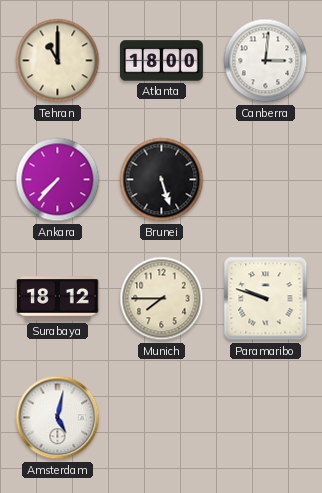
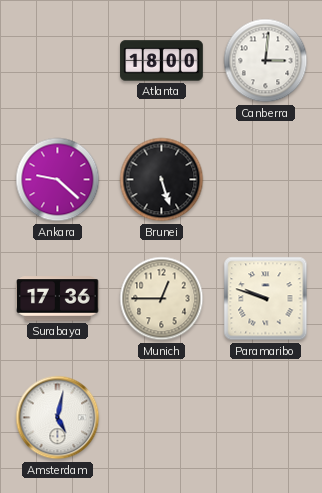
Tehran: 11:00 -> none (58, 61)
Ankara: 7:37 -> 9:22 (58, 180)
Surabaya: 18:12 -> 17:36 (58, 299)
Munich: 7:45 -> 12:45 (162, 299)
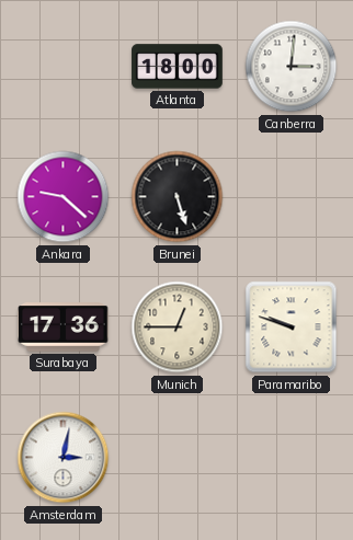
Amsterdam: 5:02 -> 3:02 (64, 458)
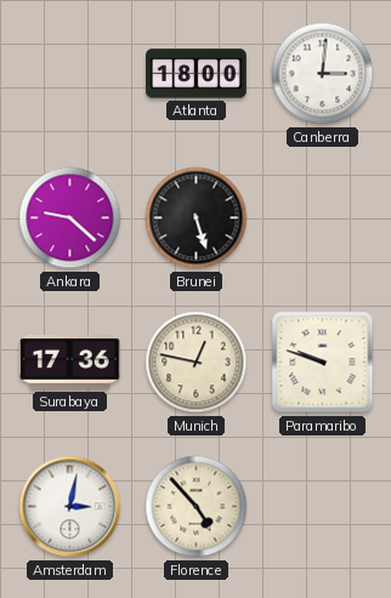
Munich: 12:45 -> 12:47 (197, 363)
Florence: none -> 4:53 (197, 507)
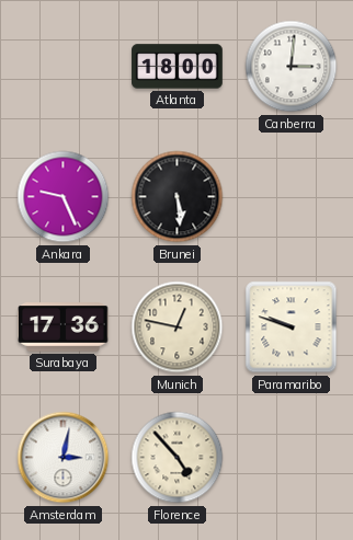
Ankara: 9:22 -> 9:26 (64, 197)
Brunei: 5:27 -> 5:29 (178, 197)
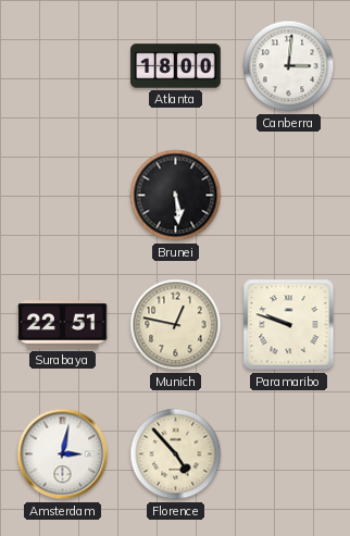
Ankara: 9:26 -> none (64, 197)
Surabaya: 17:36 -> 22:51 (63, 325)
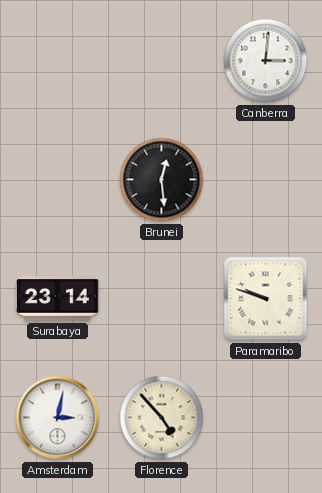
Atlanta: 18:00 -> none (176, 66)
Brunei: 5:29 -> 12:29 (162, 180)
Surabaya: 22:51 -> 23:14 (58, 299)
Munich: 12:47 -> none (176, 325)
